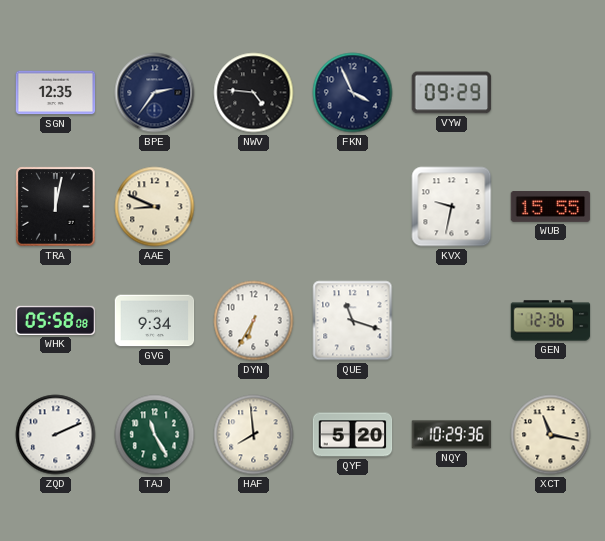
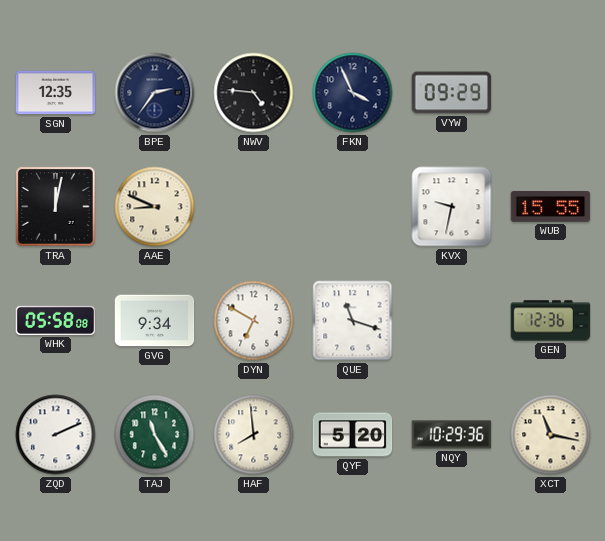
DYN: 6:35 -> 6:50 (254, 321)
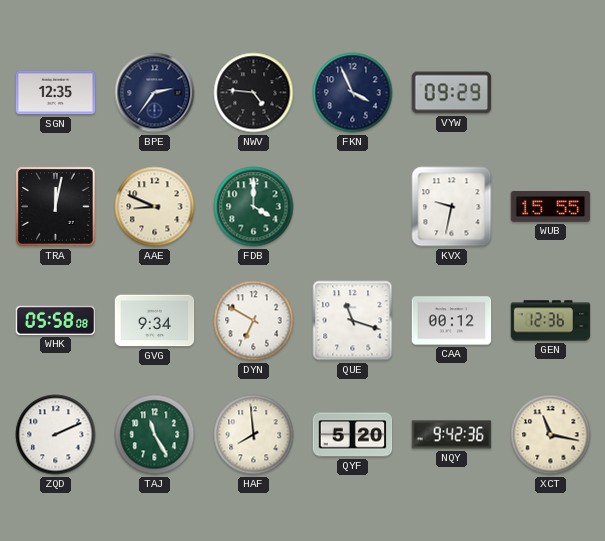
FDB: none -> 4:00 (254, 207)
CAA: none -> 00:12 (452, 321)
NQY: 10:29 -> 9:42 (452, 435)
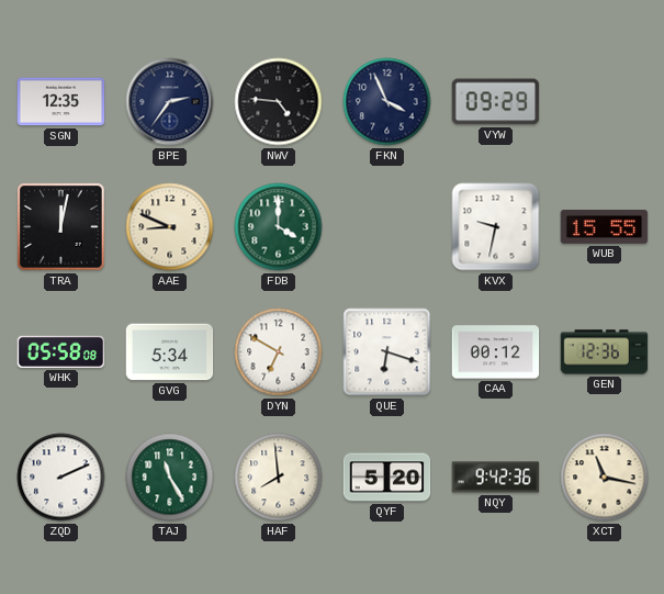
GVG: 9:34 -> 5:34 (170, 352)
QUE: 11:18 -> 6:18 (387, 352)
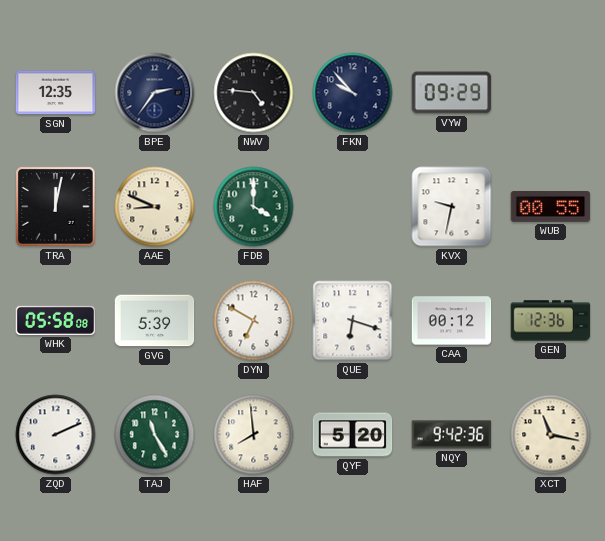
FKN: 3:56 -> 9:53 (353, 93)
WUB: 15:55 -> 00:55 (551, 207)
GVG: 5:34 -> 5:39 (155, 321)
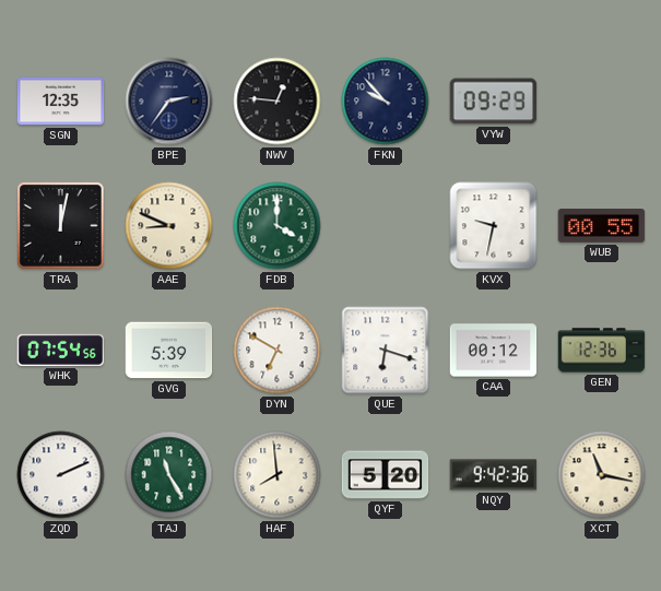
NWV: 4:46 -> 12:46 (278, 102)
WHK: 05:58 -> 07:54 (61, 350)
